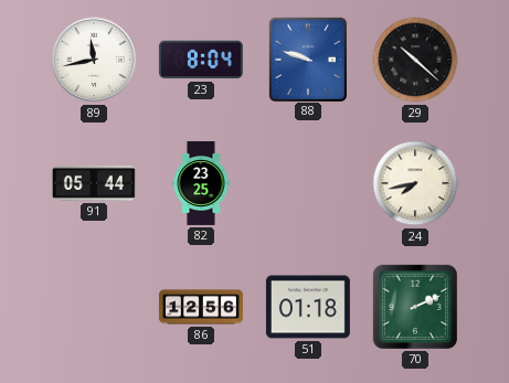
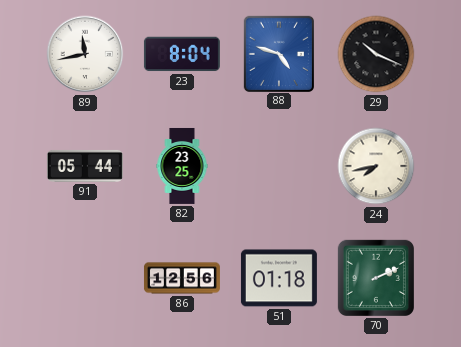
88: 9:48 -> 4:48 (278, 53)
29: 10:22 -> 10:19 (376, 54)
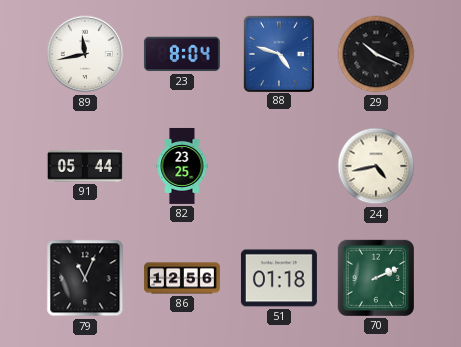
24: 7:43 -> 4:43 (376, 166)
79: none -> 11:04 (85, 278)
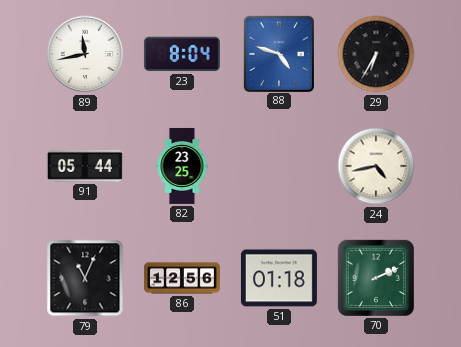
29: 10:19 -> 6:35 (376, 54)
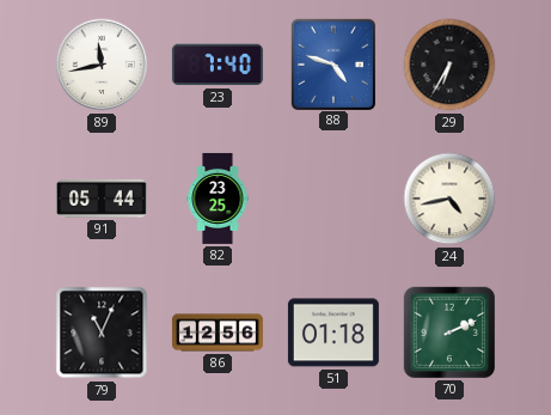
23: 8:04 -> 7:40 (218, 65)
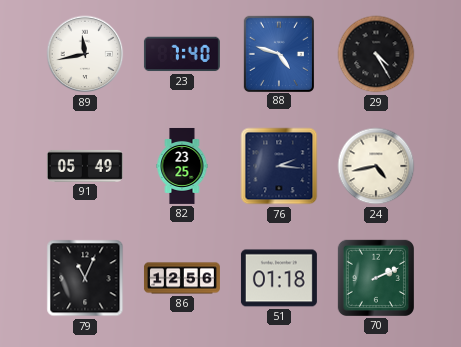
29: 6:35 -> 4:25 (376, 54)
91: 05:44 -> 05:49 (85, 166)
76: none -> 2:16 (279, 166)
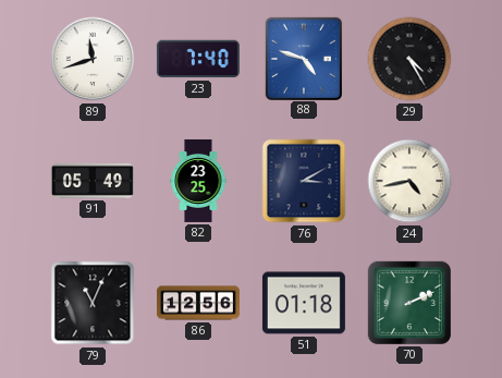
89: 11:43 -> 11:42 (93, 59)
76: 2:16 -> 3:10 (304, 181)
